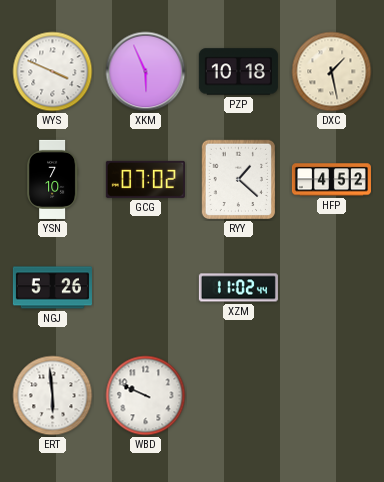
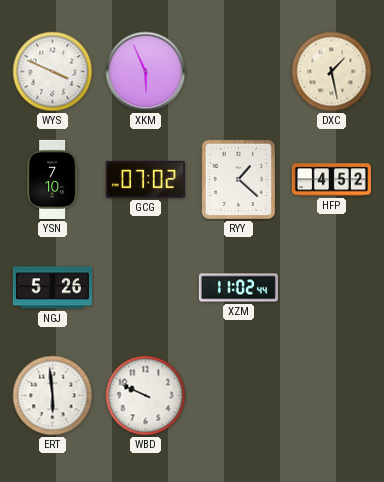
PZP: 10:18 -> none (238, 72)
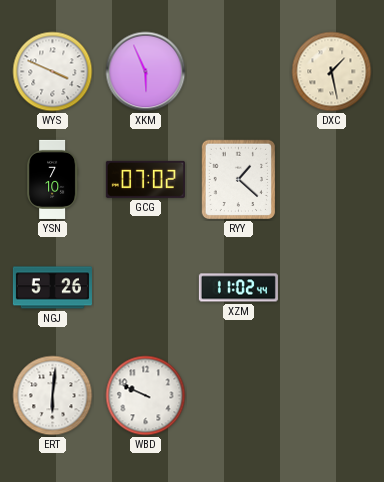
HFP: 4:52 -> none (331, 180)
ERT: 5:59 -> 6:01 (53, 396)
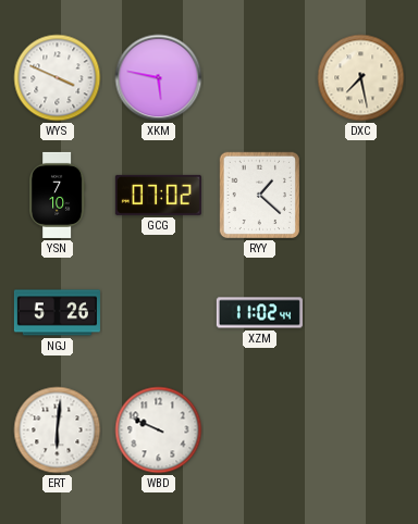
XKM: 5:56 -> 5:47 (159, 78)
DXC: 1:28 -> 7:28 (361, 78)
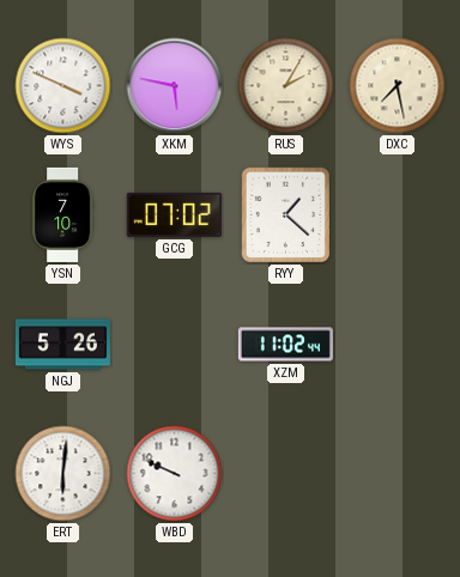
RUS: none -> 2:05 (286, 86)
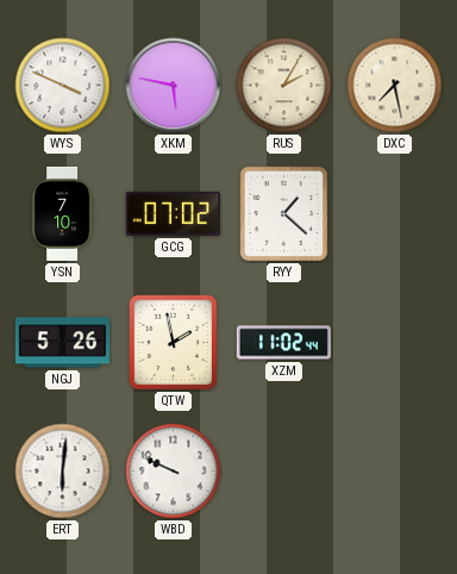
QTW: none -> 1:58 (174, 343)
